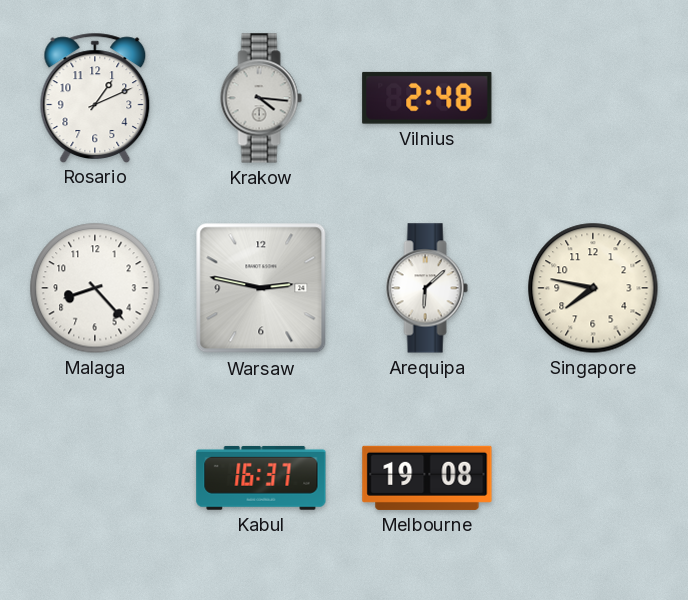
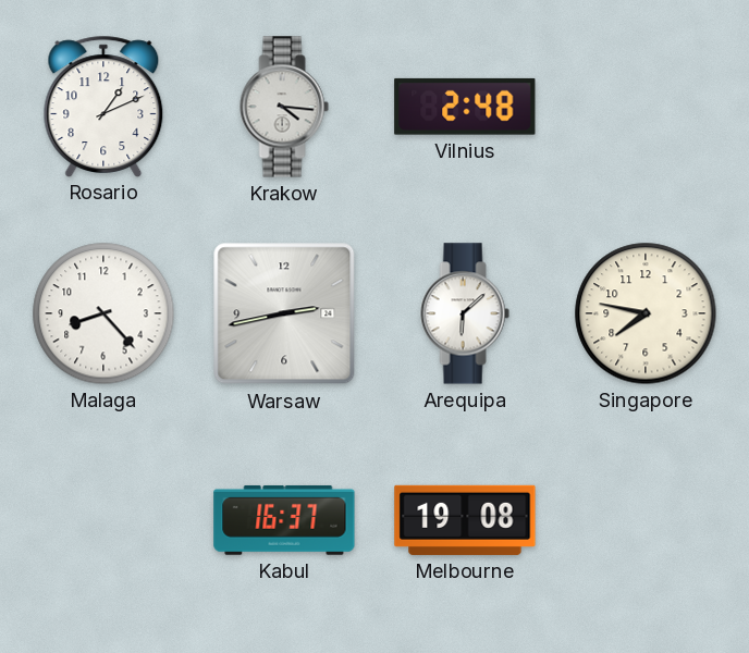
Warsaw: 2:47 -> 2:43 (284, 313)
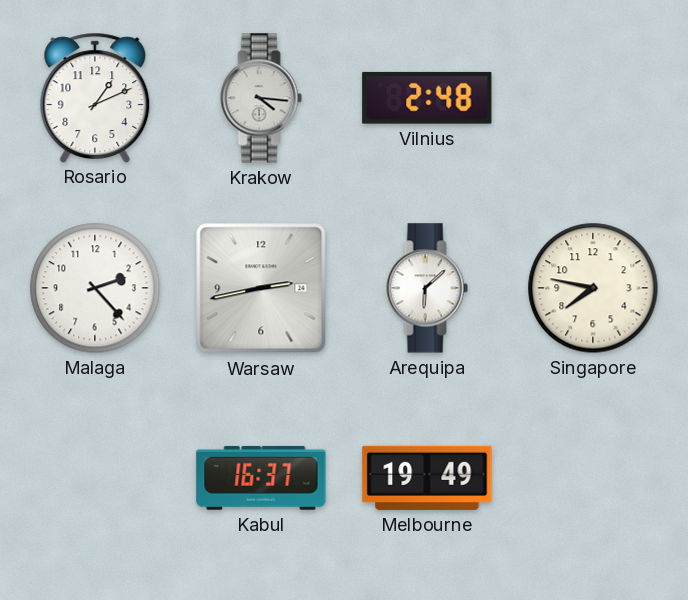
Malaga: 8:23 -> 2:23 (95, 288)
Melbourne: 19:08 -> 19:49 (427, 478)
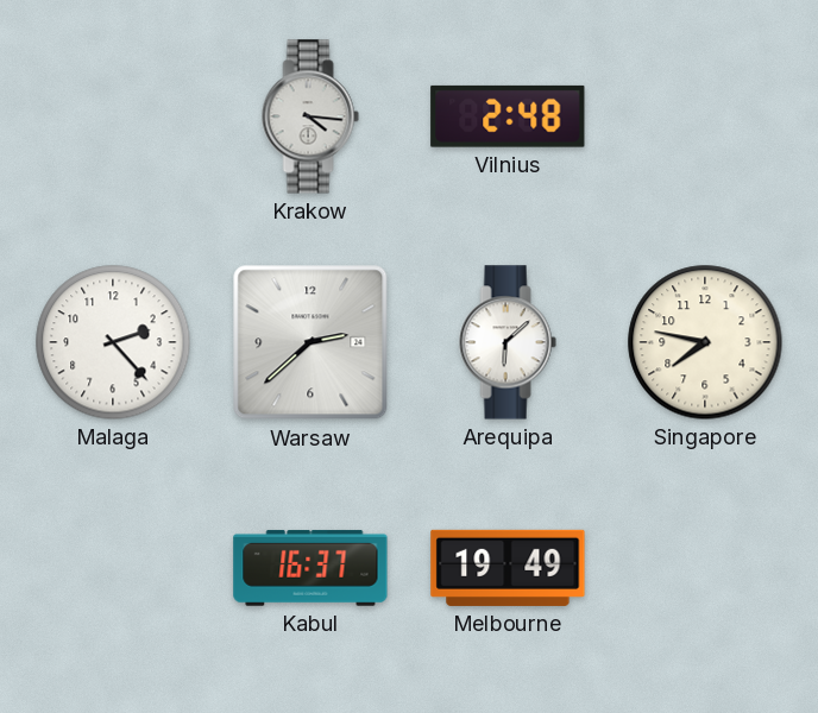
Rosario: 1:11 -> none (95, 97)
Warsaw: 2:43 -> 2:38 (310, 342)
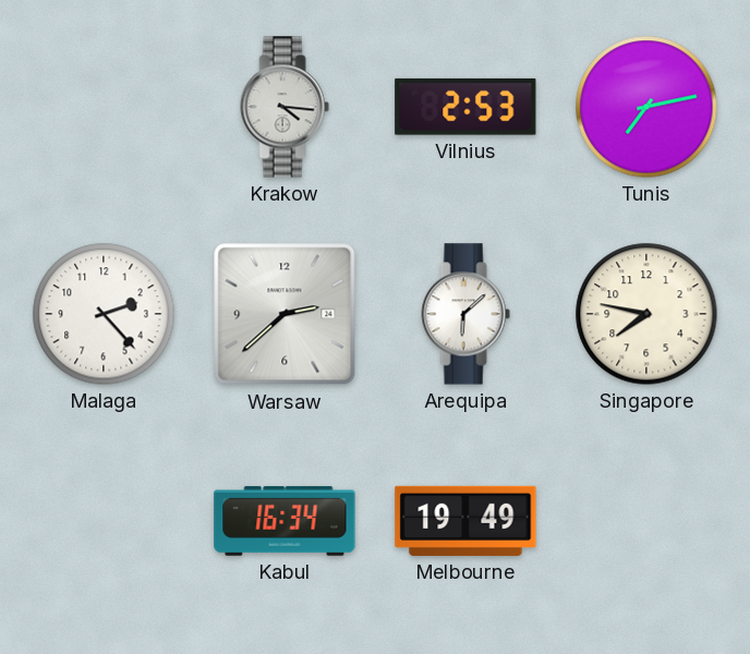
Vilnius: 2:48 -> 2:53 (465, 107)
Tunis: none -> 7:13 (646, 107)
Kabul: 16:37 -> 16:34 (285, 521)
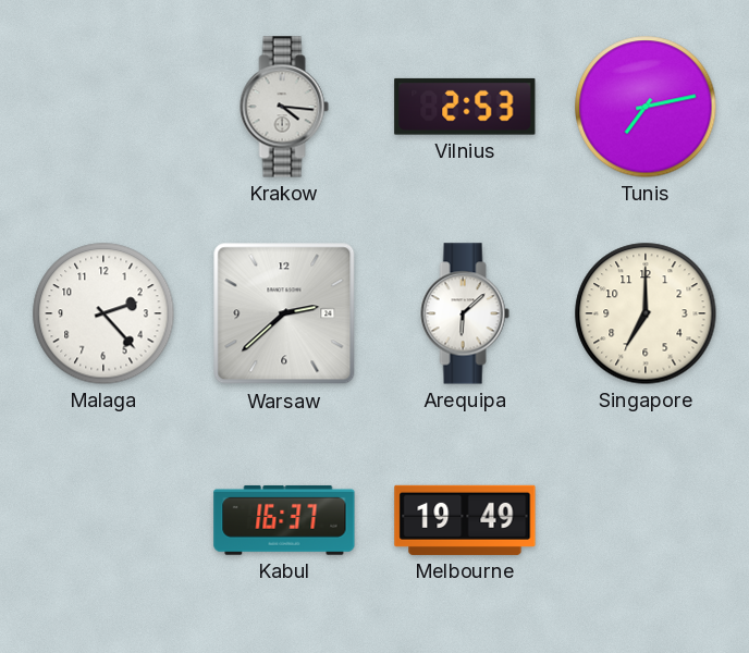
Singapore: 7:47 -> 7:00 (646, 313)
Kabul: 16:34 -> 16:37 (284, 520)
